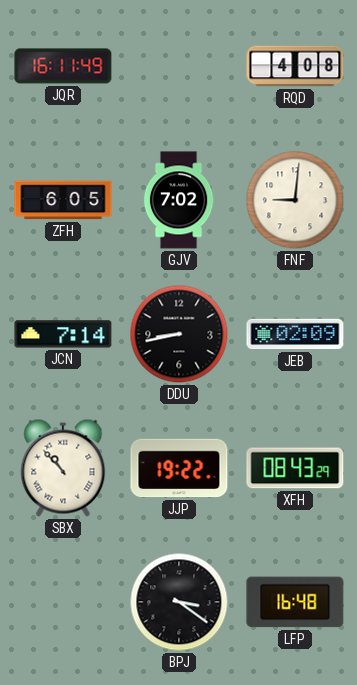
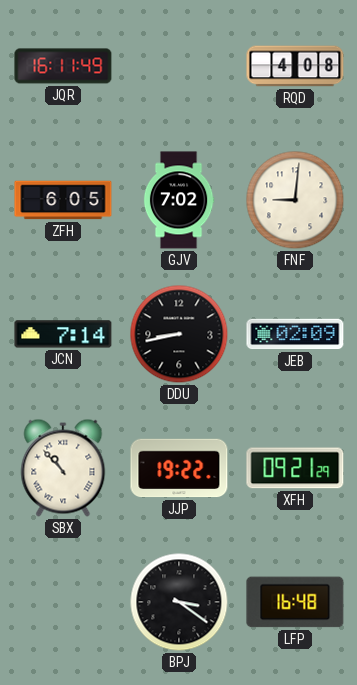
XFH: 08:43 -> 09:21 (295, 468)
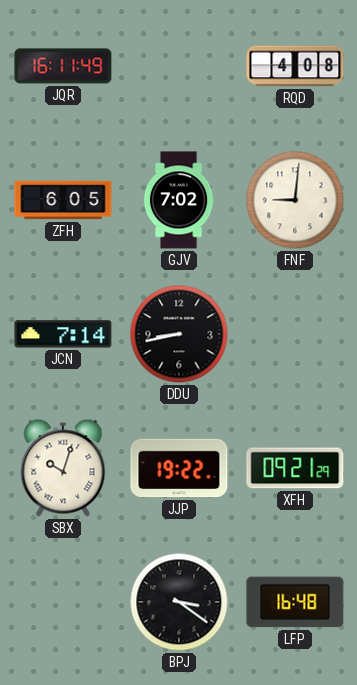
JEB: 02:09 -> none (295, 334)
SBX: 10:53 -> 10:03 (63, 468)
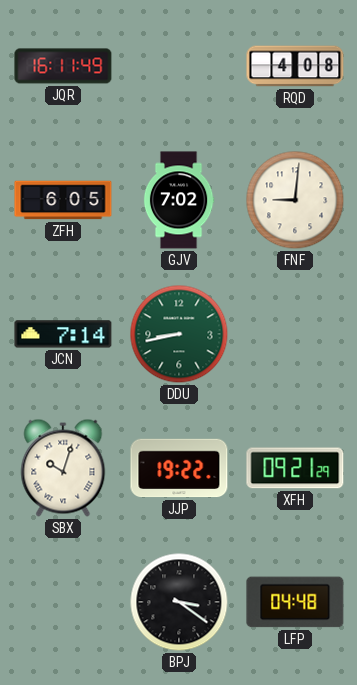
DDU dial: black -> green (179, 334)
LFP: 16:48 -> 04:48 (295, 602)
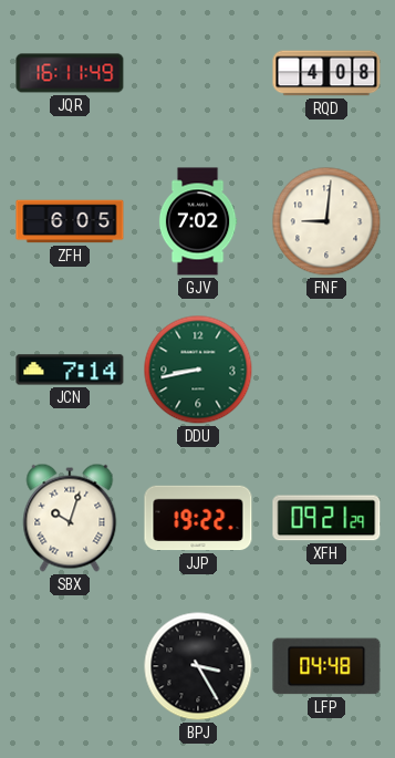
BPJ: 3:21 -> 3:25 (198, 666)
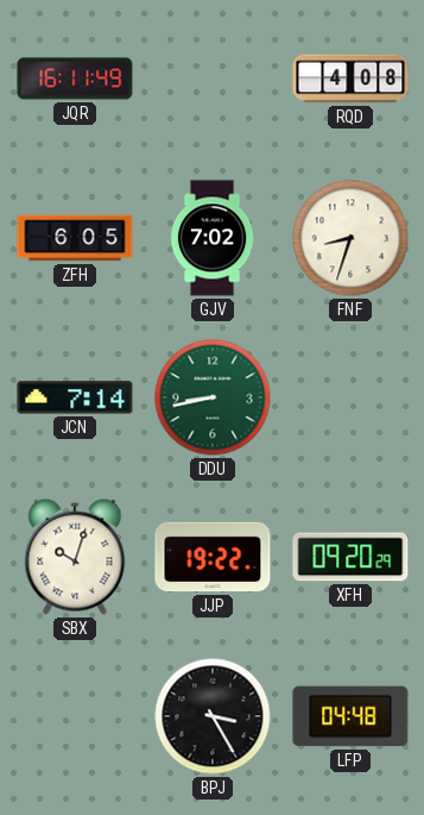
FNF: 9:01 -> 8:33 (350, 238)
XFH: 09:21 -> 09:20 (350, 557)
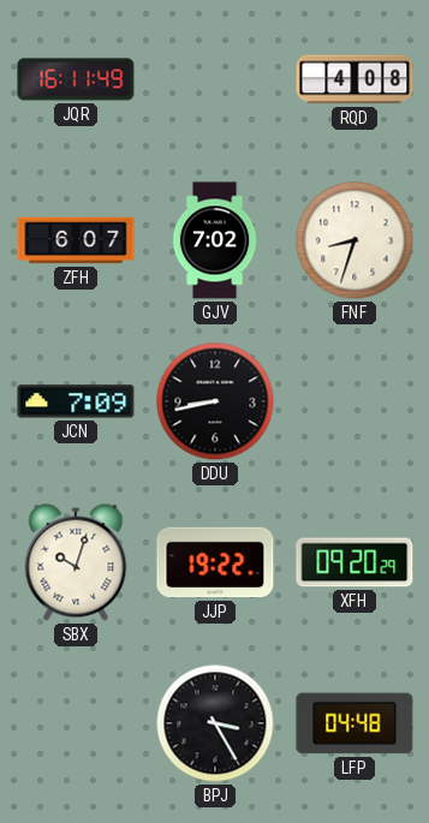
ZFH: 6:05 -> 6:07 (76, 240)
JCN: 7:14 -> 7:09 (76, 401)
DDU dial: green -> black (215, 401)
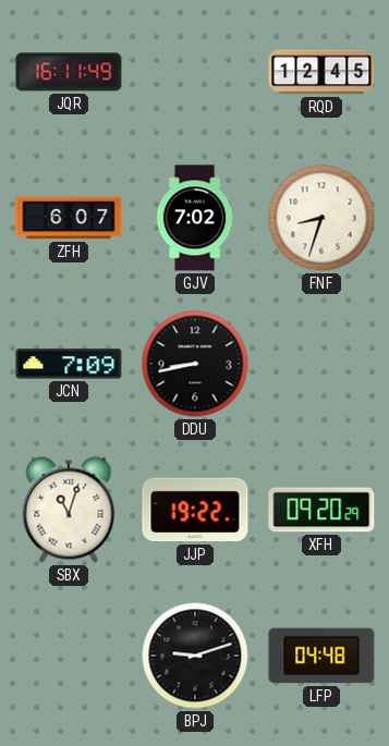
RQD: 4:08 -> 12:45 (321, 72)
SBX: 10:03 -> 11:03 (69, 510)
BPJ: 3:25 -> 9:12 (195, 656)
